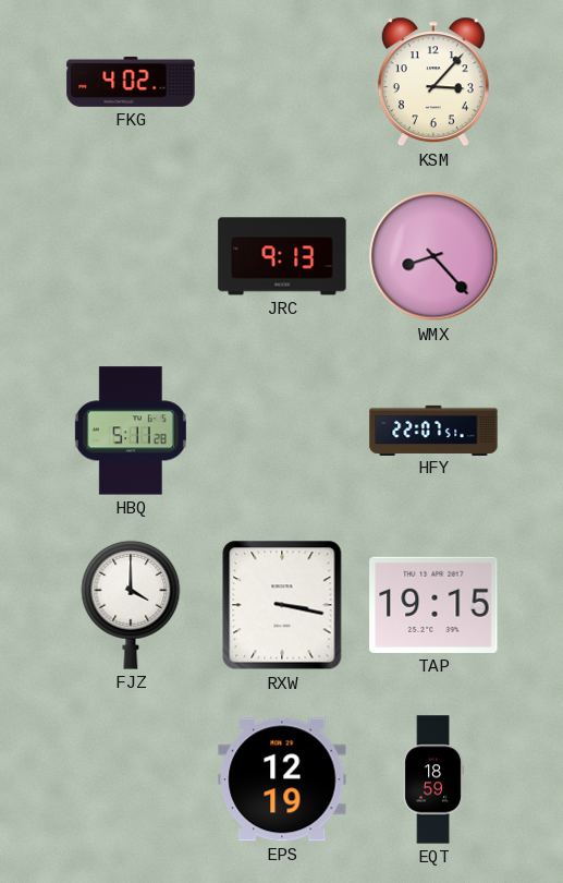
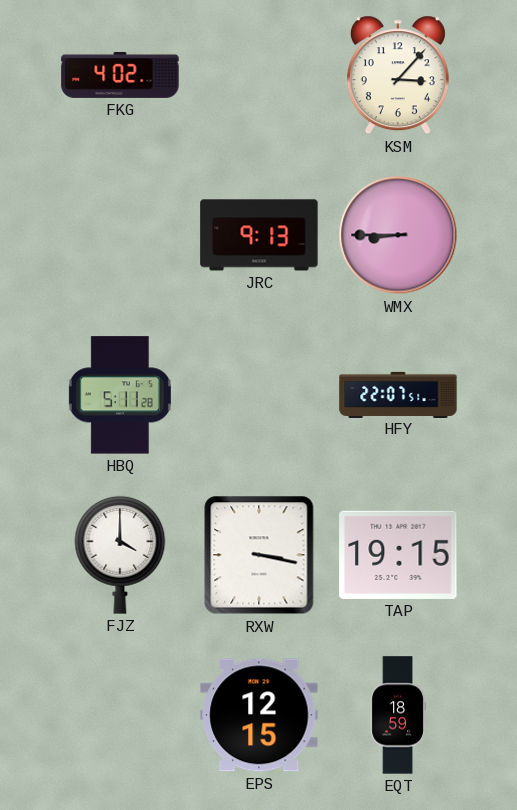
WMX: 8:23 -> 8:45 (398, 235)
EPS: 12:19 -> 12:15 (259, 715)
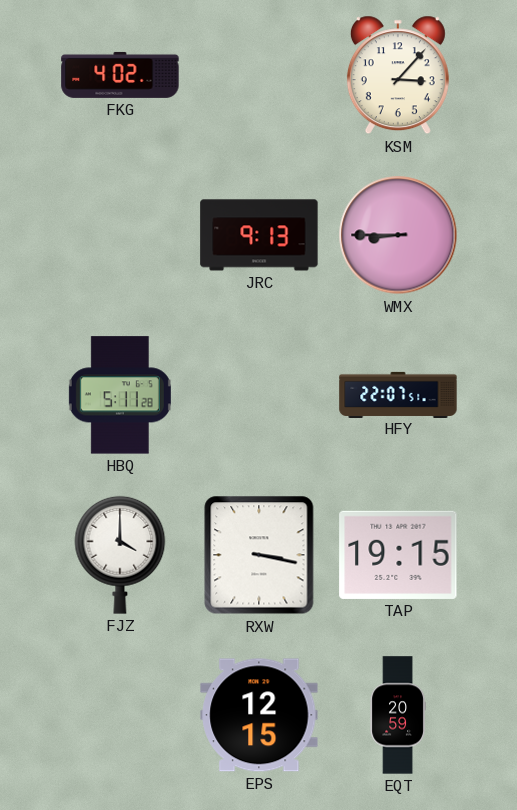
EQT: 18:59 -> 20:59 (398, 715)
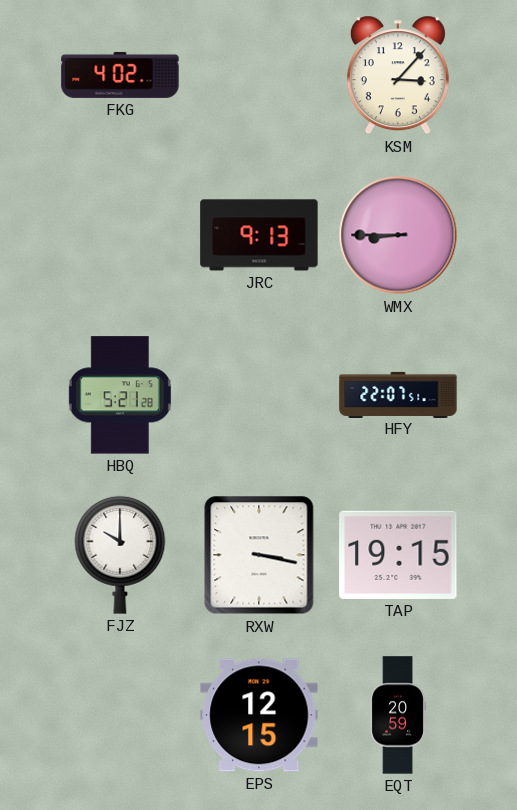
HBQ: 5:11 -> 5:21 (120, 395)
FJZ: 4:00 -> 10:00 (120, 555)
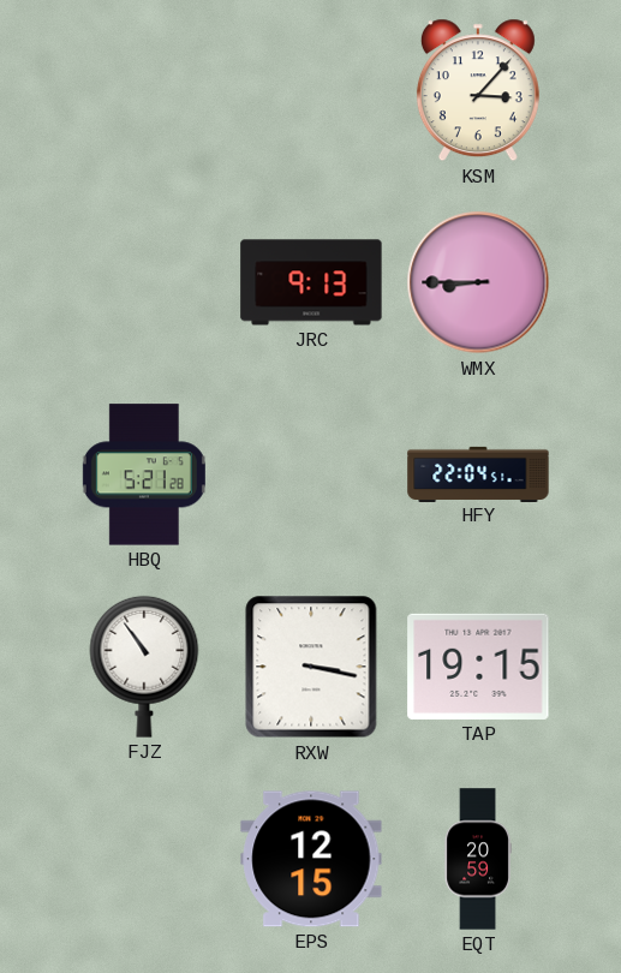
FKG: 4:02 -> none (120, 75)
HFY: 22:07 -> 22:04 (478, 473)
FJZ: 10:00 -> 10:54 (144, 667)
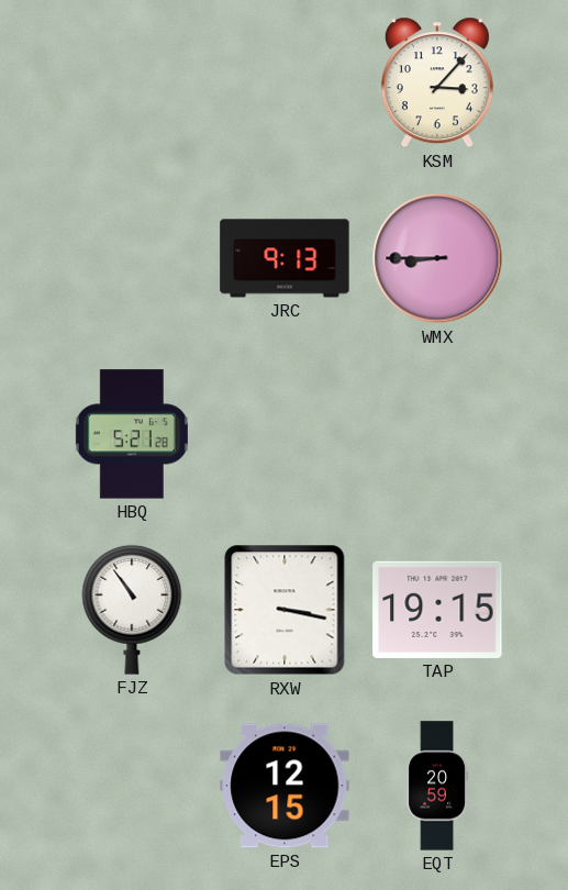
HFY: 22:04 -> none (478, 473)
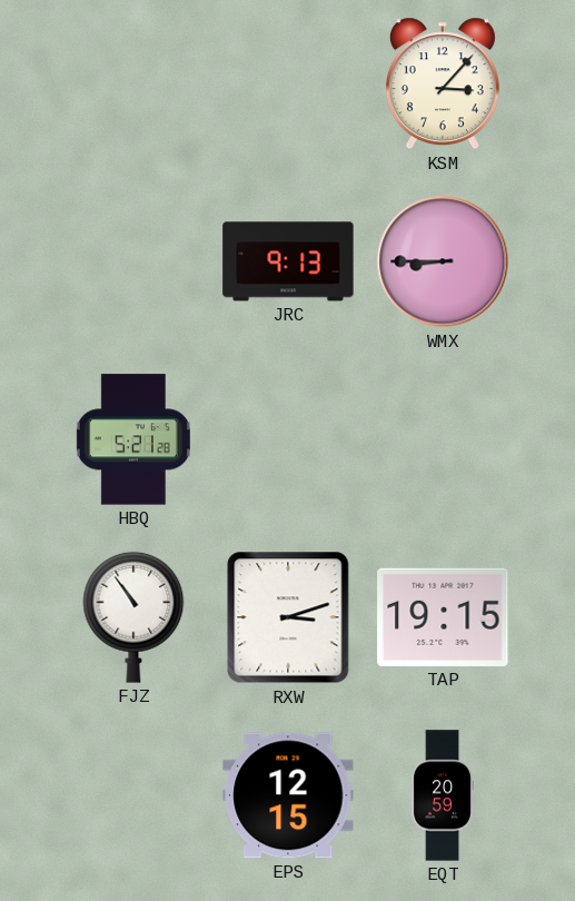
RXW: 3:17 -> 3:12 (288, 617)
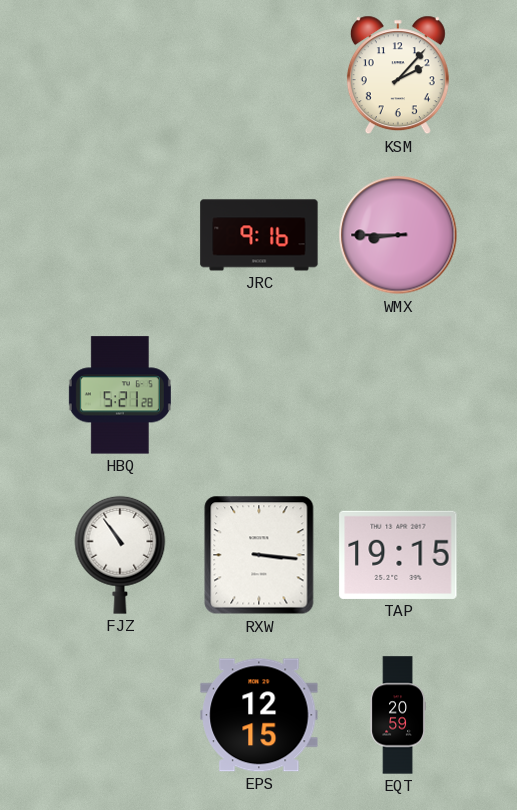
KSM: 3:07 -> 2:07 (398, 75)
JRC: 9:13 -> 9:16 (259, 235)
RXW: 3:12 -> 3:16 (259, 555)
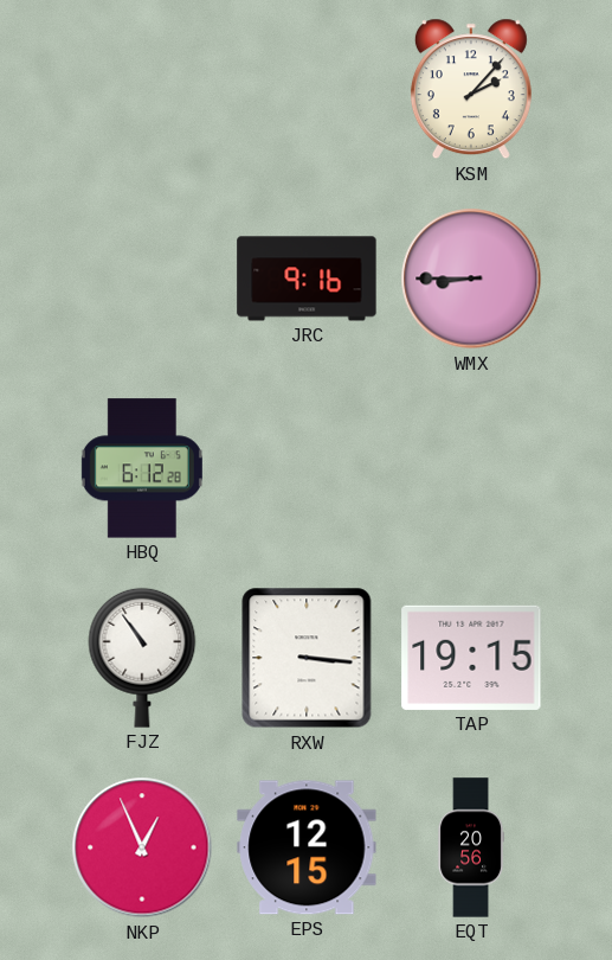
HBQ: 5:21 -> 6:12 (142, 468)
NKP: none -> 12:56 (142, 847)
EQT: 20:59 -> 20:56 (471, 847)
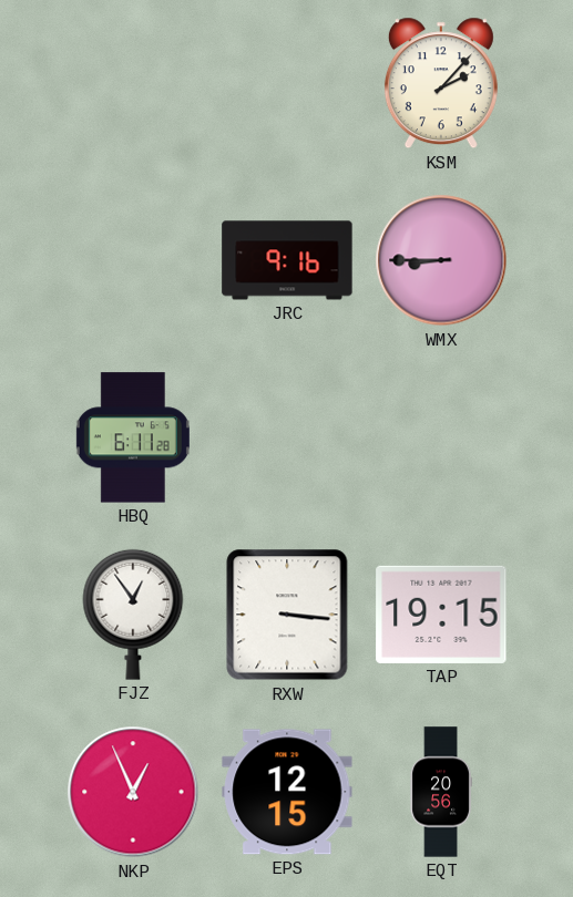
HBQ: 6:12 -> 6:11 (133, 437)
FJZ: 10:54 -> 12:54 (133, 615)
